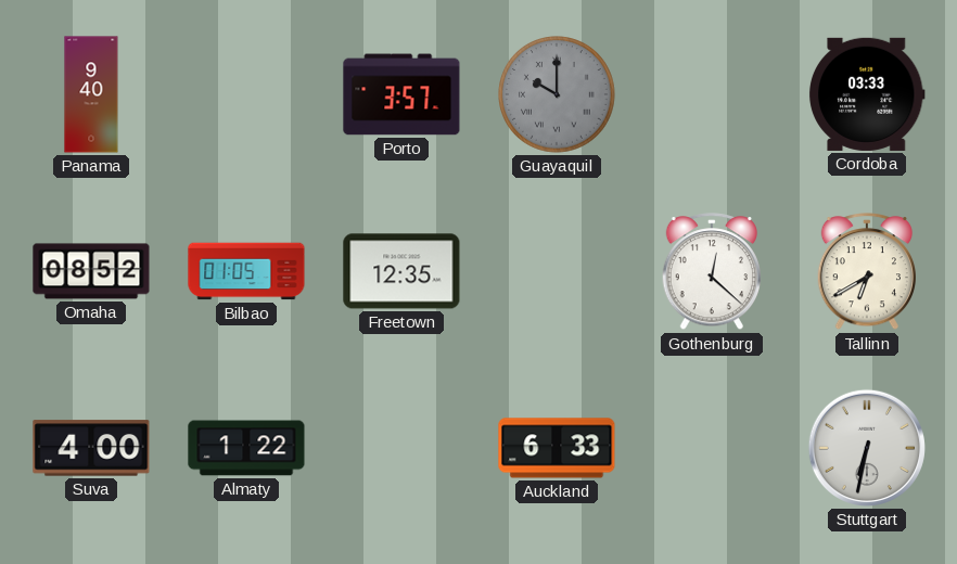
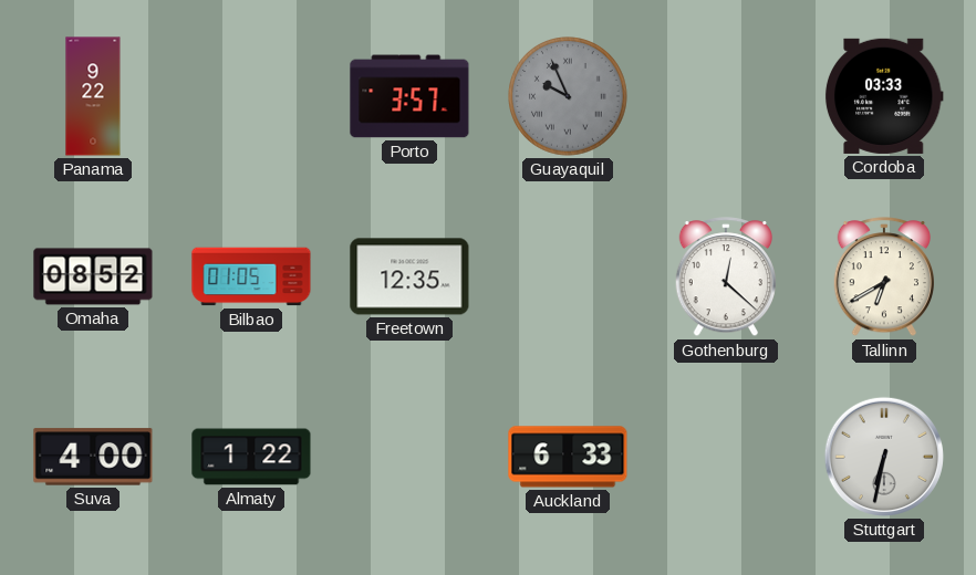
Panama: 9:40 -> 9:22 (93, 96)
Guayaquil: 10:00 -> 9:56 (569, 97)
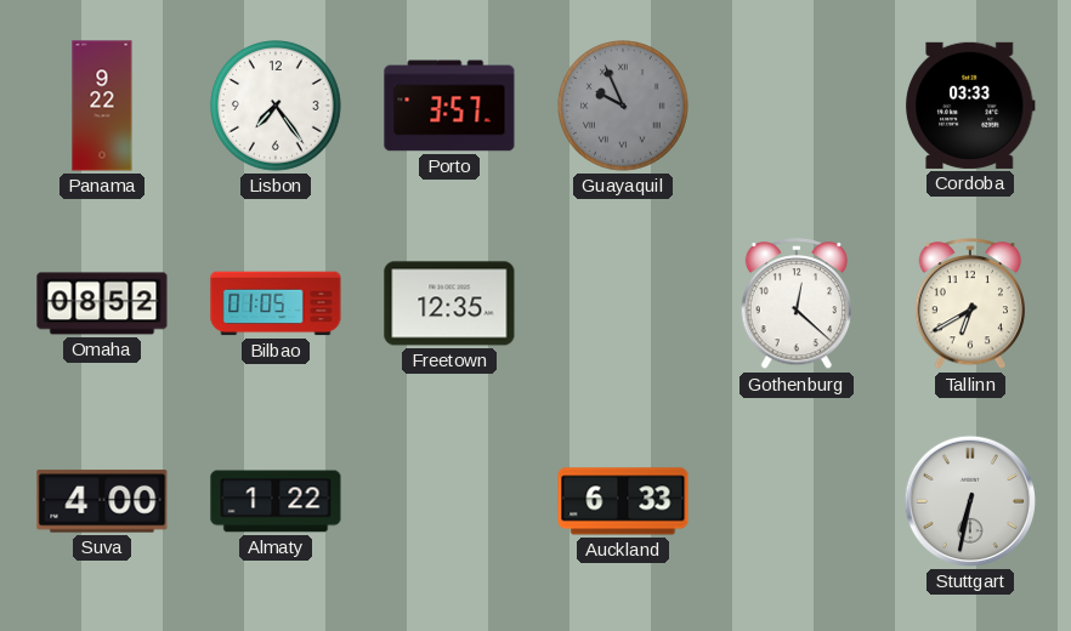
Lisbon: none -> 7:24 (277, 107)
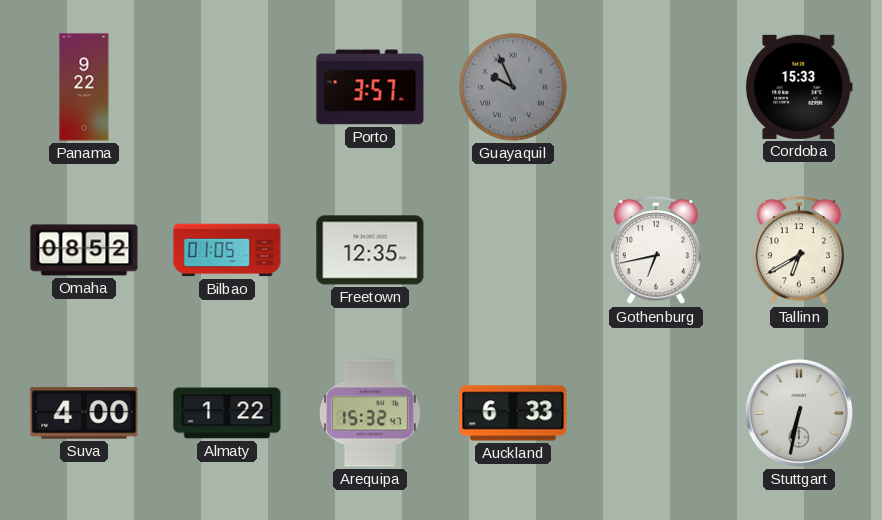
Lisbon: 7:24 -> none (277, 107)
Cordoba: 03:33 -> 15:33 (799, 87)
Gothenburg: 12:22 -> 6:43 (655, 251)
Arequipa: none -> 15:32 (371, 413)
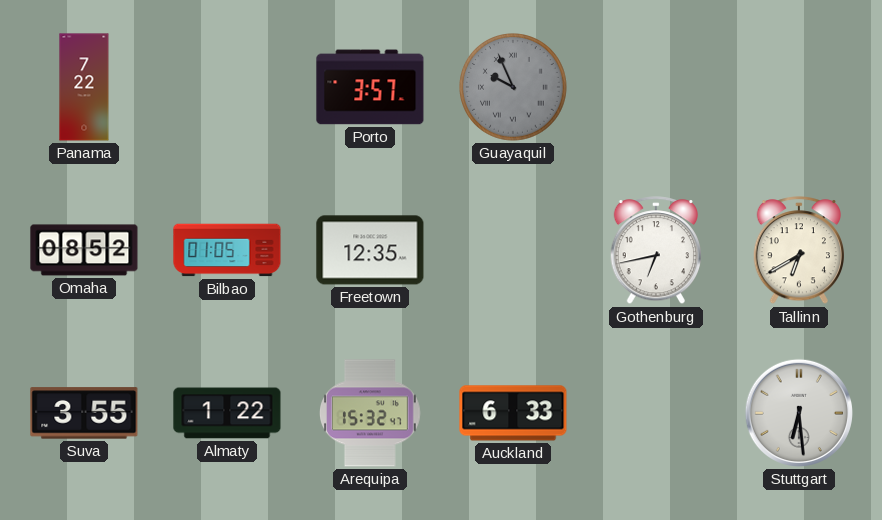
Panama: 9:22 -> 7:22 (84, 87)
Cordoba: 15:33 -> none (799, 87)
Suva: 4:00 -> 3:55 (84, 413)
Stuttgart: 6:32 -> 6:29 (799, 413)
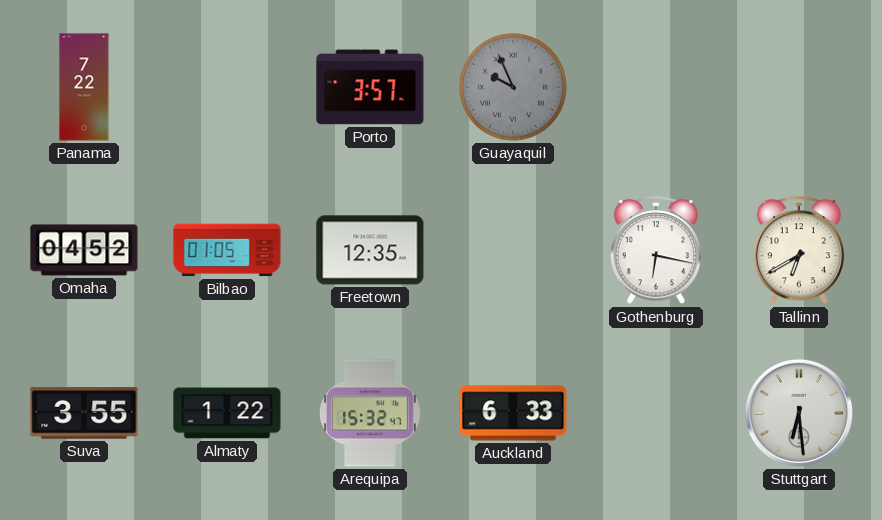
Omaha: 08:52 -> 04:52 (84, 250)
Gothenburg: 6:43 -> 6:17 (655, 251)
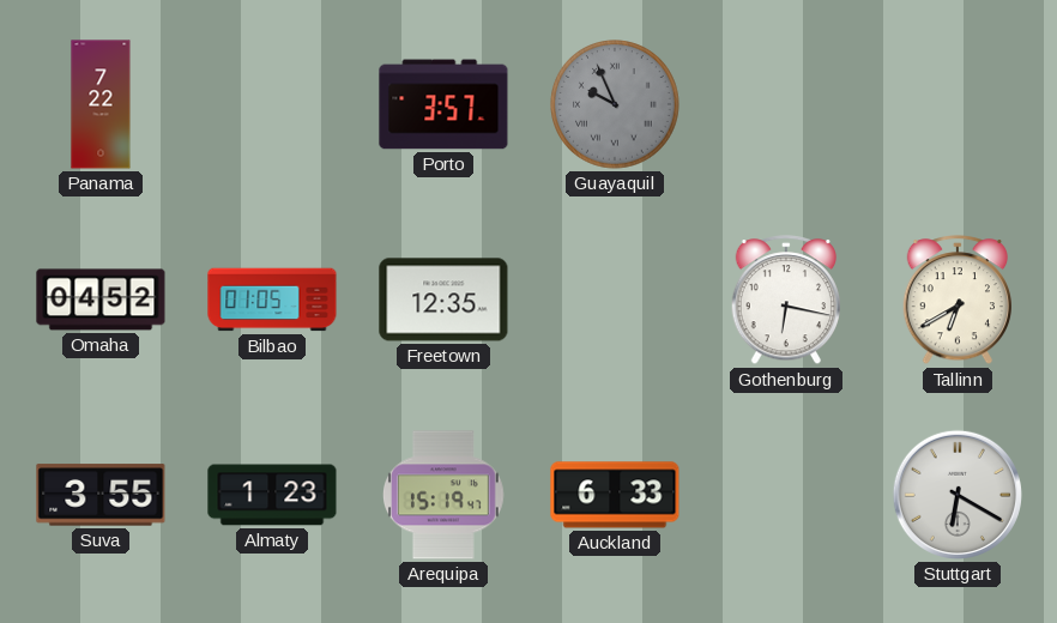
Almaty: 1:22 -> 1:23 (272, 495)
Arequipa: 15:32 -> 15:19 (445, 495)
Stuttgart: 6:29 -> 6:20 (958, 495)
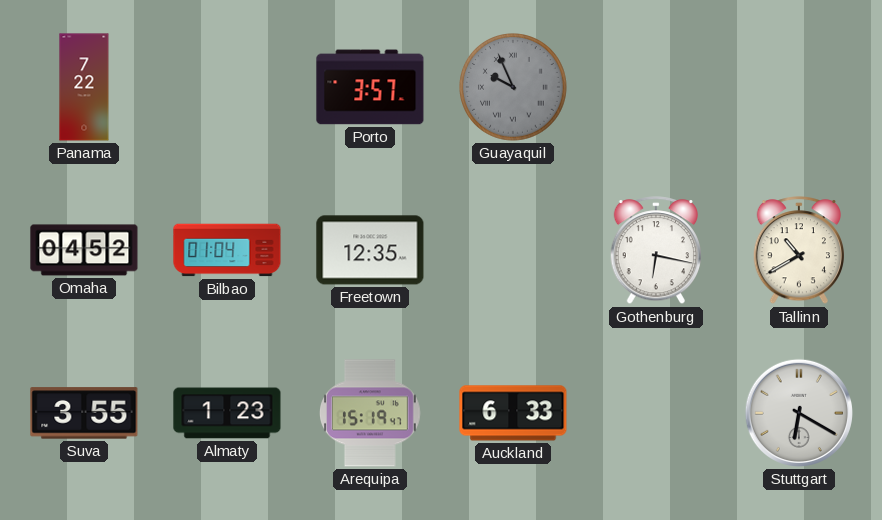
Bilbao: 01:05 -> 01:04 (227, 250)
Tallinn: 6:40 -> 10:40 (798, 251)
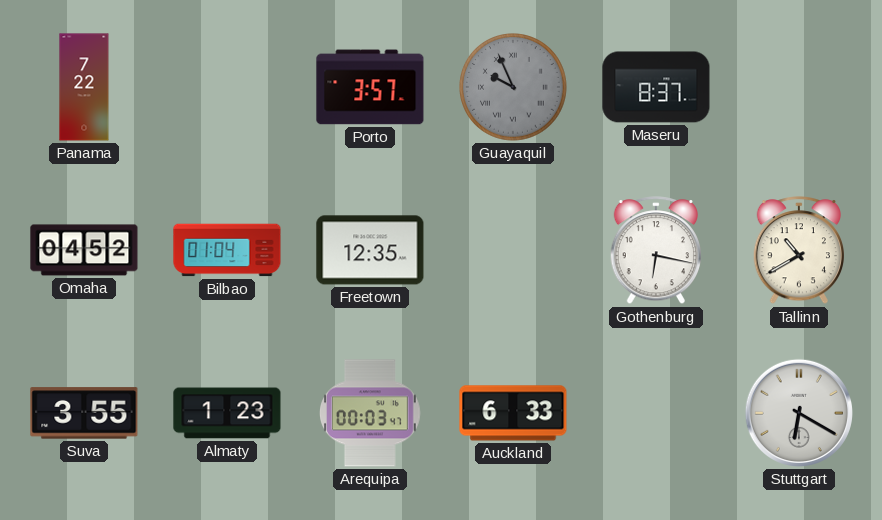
Maseru: none -> 8:37 (656, 87)
Arequipa: 15:19 -> 00:03 (371, 413)
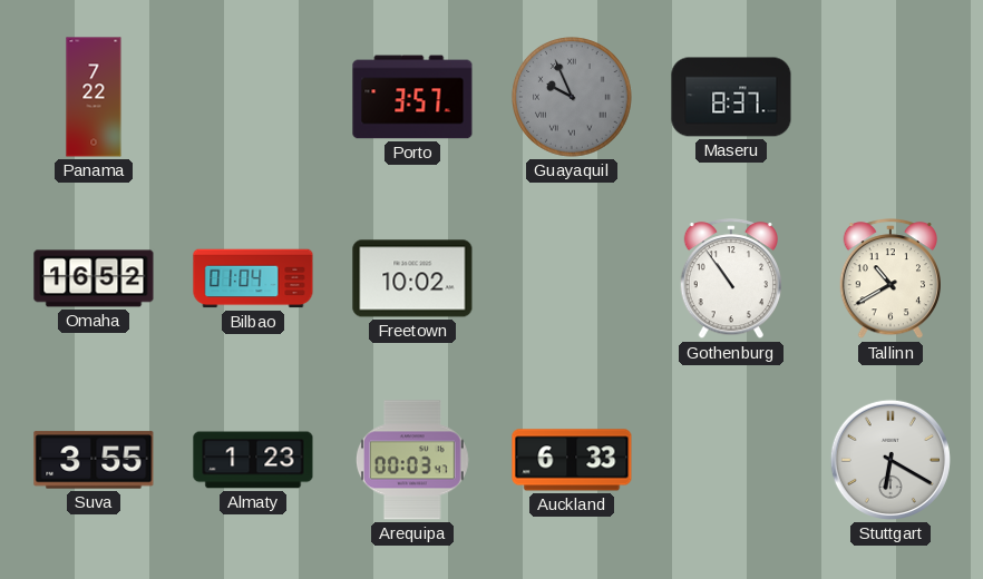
Omaha: 04:52 -> 16:52 (94, 278)
Freetown: 12:35 -> 10:02 (412, 278)
Gothenburg: 6:17 -> 10:54 (730, 279)
